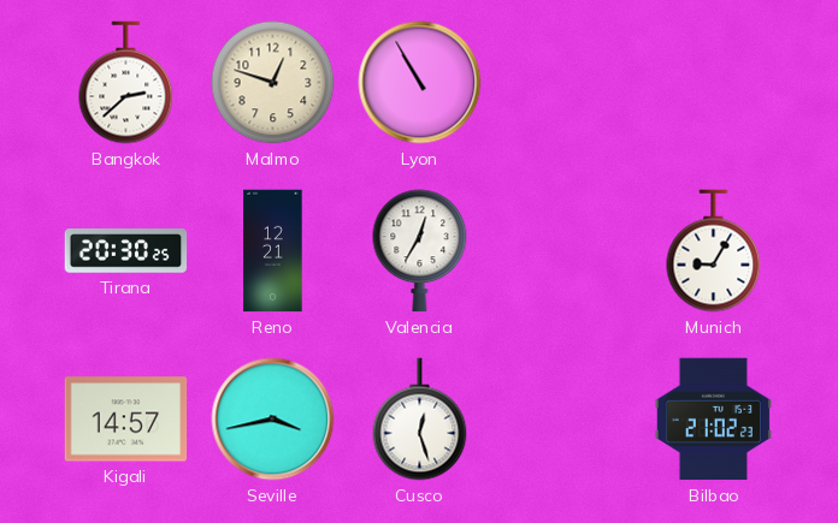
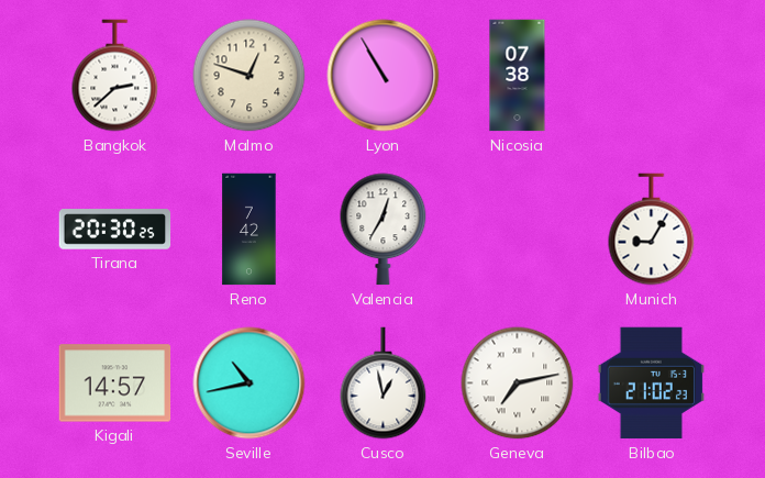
Nicosia: none -> 07:38 (518, 76)
Reno: 12:21 -> 7:42 (250, 230)
Seville: 3:43 -> 10:43 (250, 383)
Cusco: 12:27 -> 12:58 (384, 383)
Geneva: none -> 7:13 (518, 383)
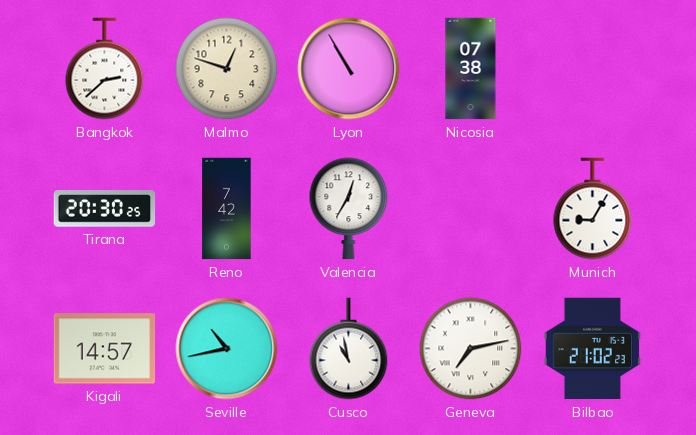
Cusco: 12:58 -> 10:58 (349, 349)
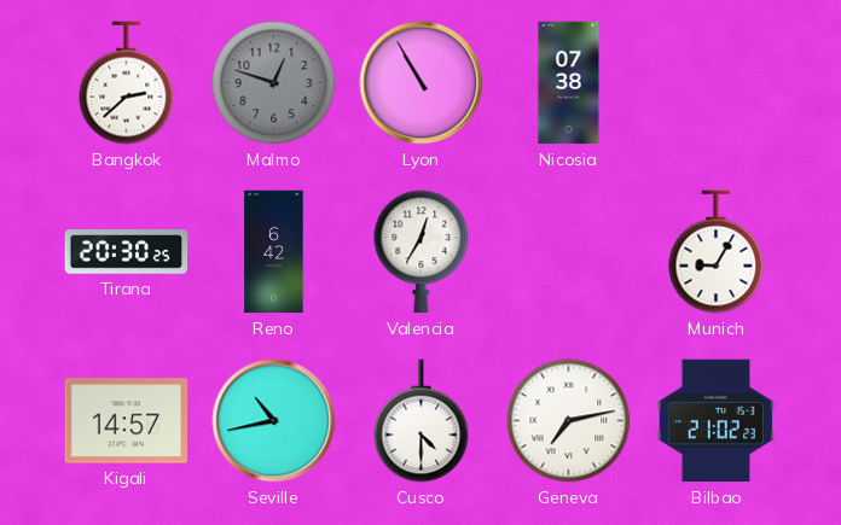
Malmo dial: cream -> grey (274, 83)
Reno: 7:42 -> 6:42 (274, 252)
Cusco: 10:58 -> 4:30 (422, 421)
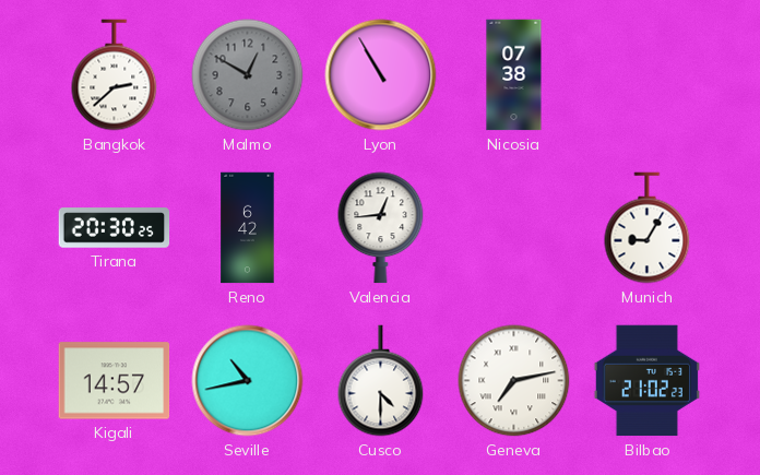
Malmo: 12:48 -> 12:50 (248, 75)
Valencia: 12:35 -> 12:44 (381, 228)
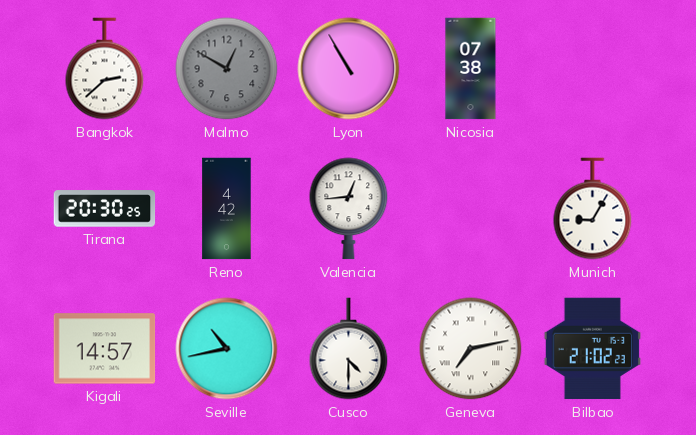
Reno: 6:42 -> 4:42 (227, 209)
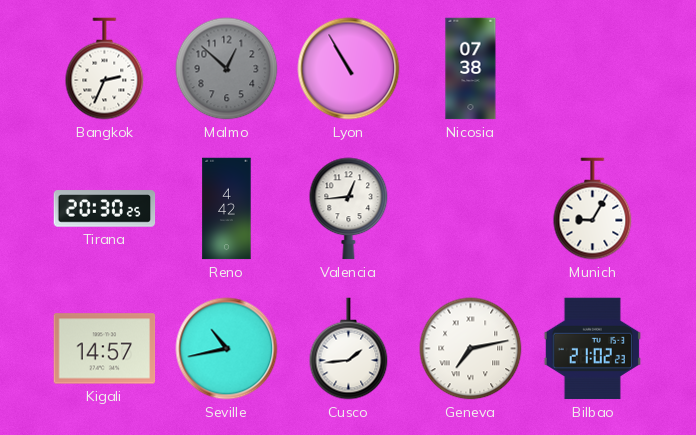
Bangkok: 2:38 -> 2:34 (105, 69)
Malmo: 12:50 -> 12:52 (227, 69)
Cusco: 4:30 -> 1:44 (349, 349)
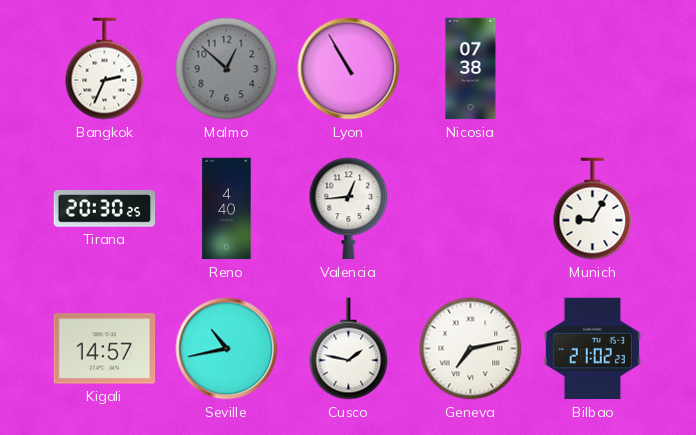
Reno: 4:42 -> 4:40 (227, 209)
Cusco: 1:44 -> 1:47 (349, 349)
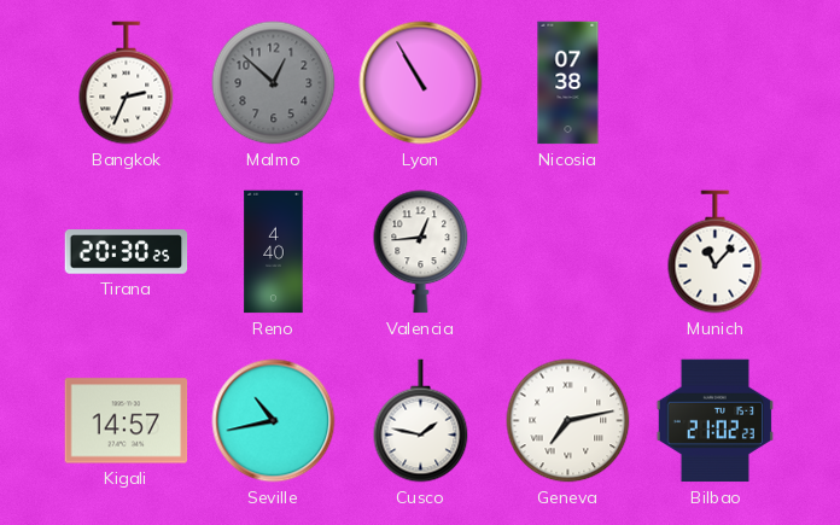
Munich: 9:05 -> 11:07 (716, 252)
